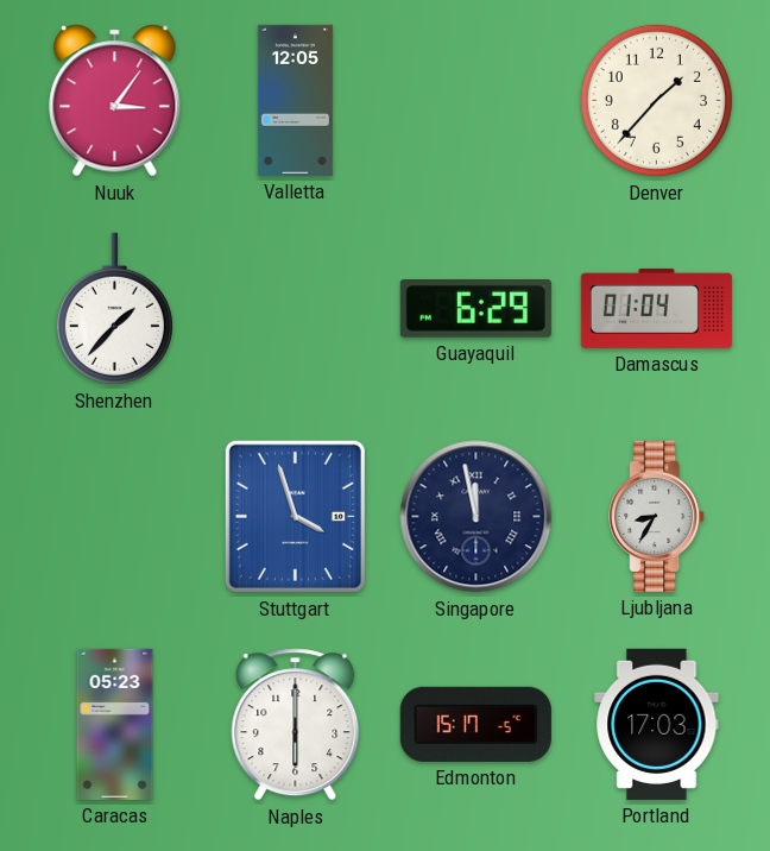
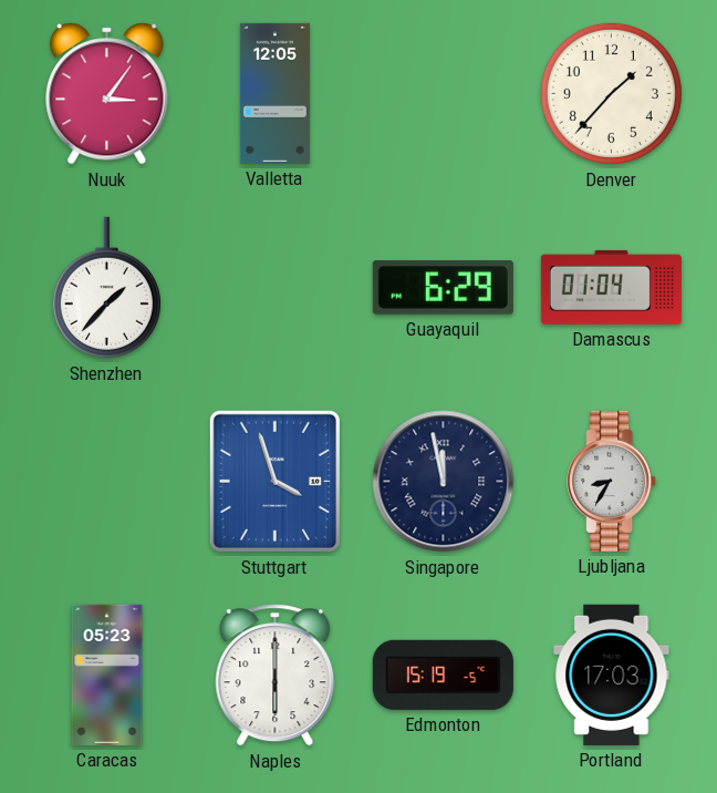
Edmonton: 15:17 -> 15:19 (443, 674)
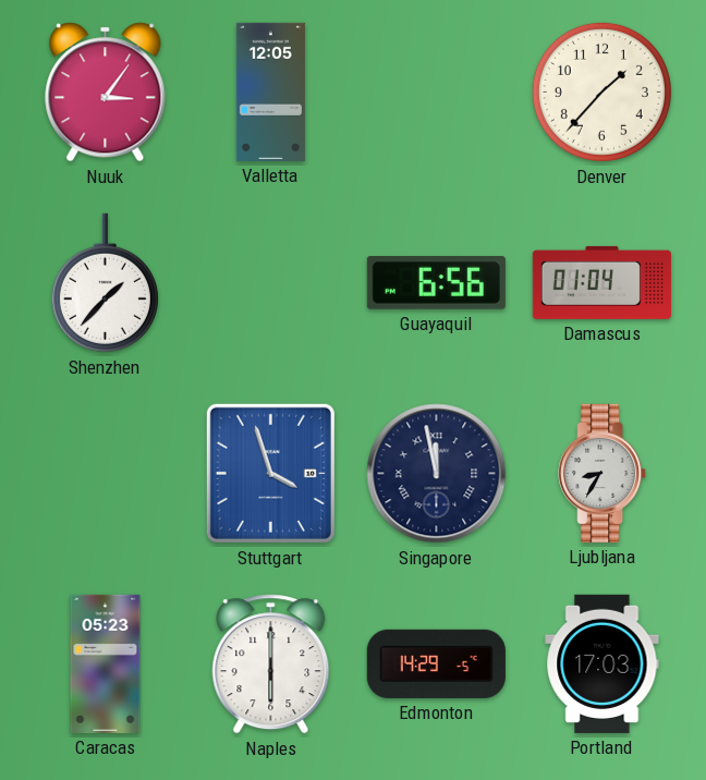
Guayaquil: 6:29 -> 6:56 (436, 283)
Edmonton: 15:19 -> 14:29 (436, 663)
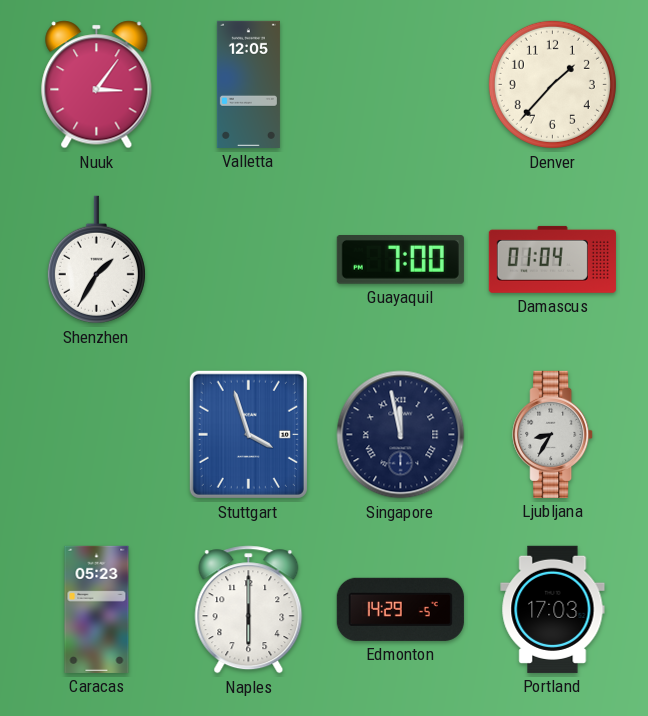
Shenzhen: 1:37 -> 1:35 (96, 260)
Guayaquil: 6:56 -> 7:00 (400, 260)
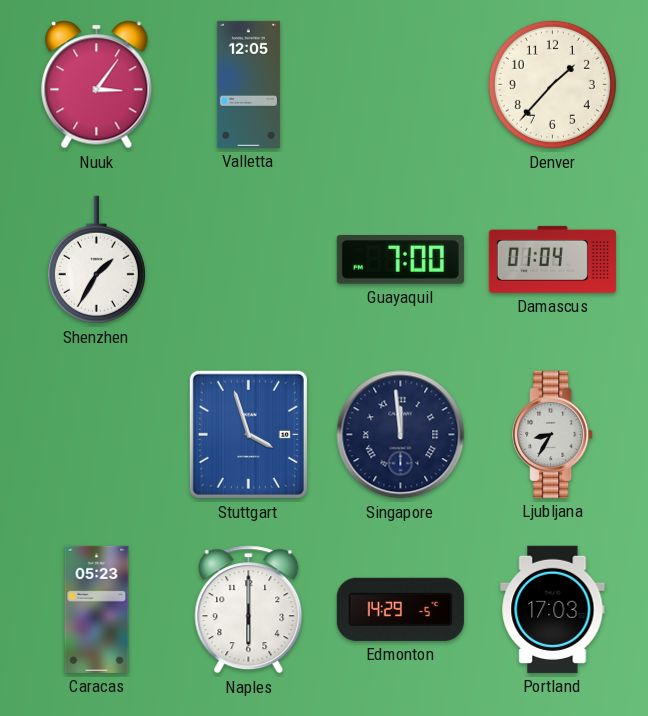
Singapore: 11:58 -> 11:59 (401, 435)
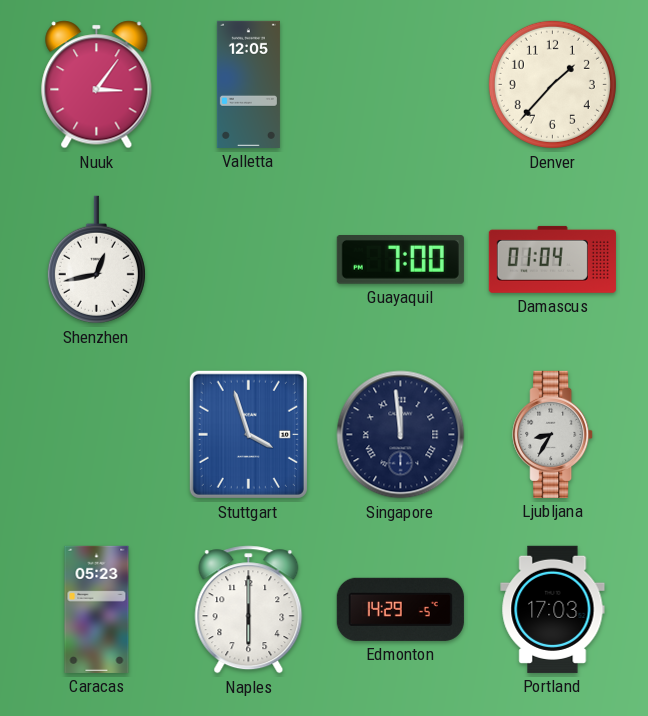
Shenzhen: 1:35 -> 12:43 (96, 260)
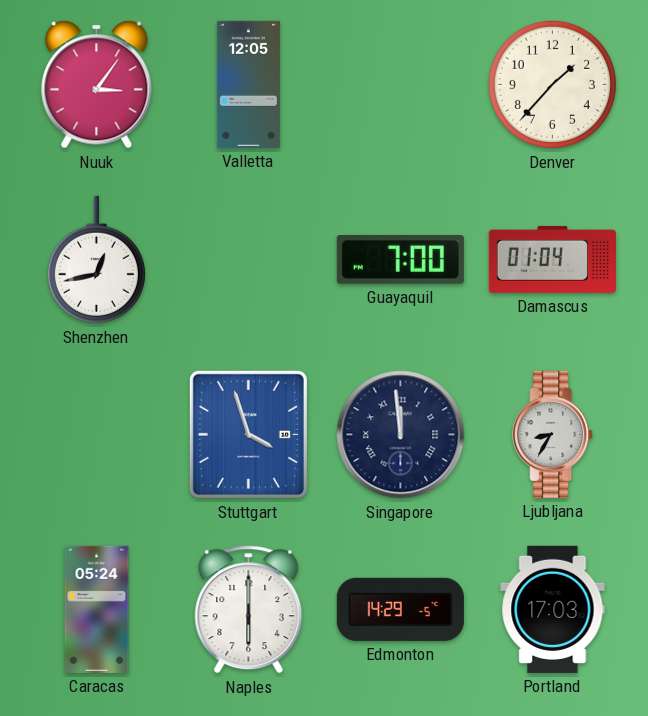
Caracas: 05:23 -> 05:24 (97, 609)
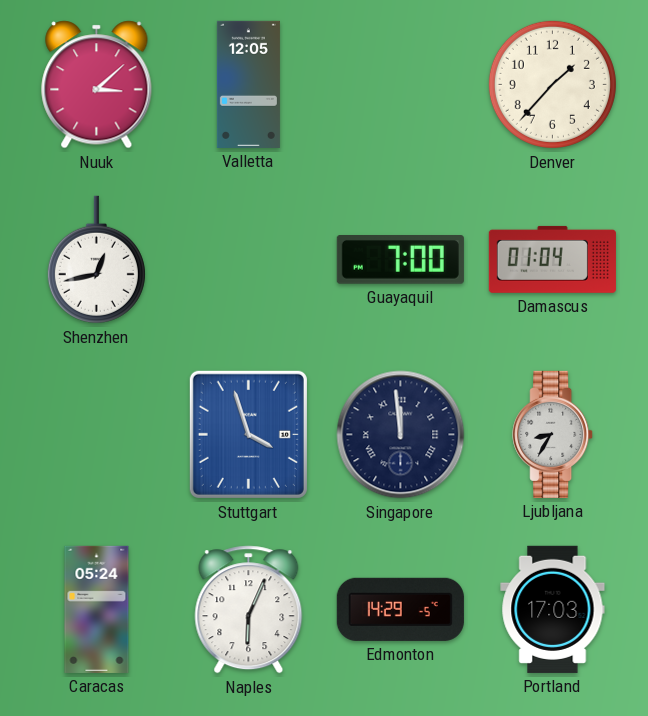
Nuuk: 3:06 -> 3:08 (97, 85)
Naples: 6:00 -> 6:04 (249, 610)
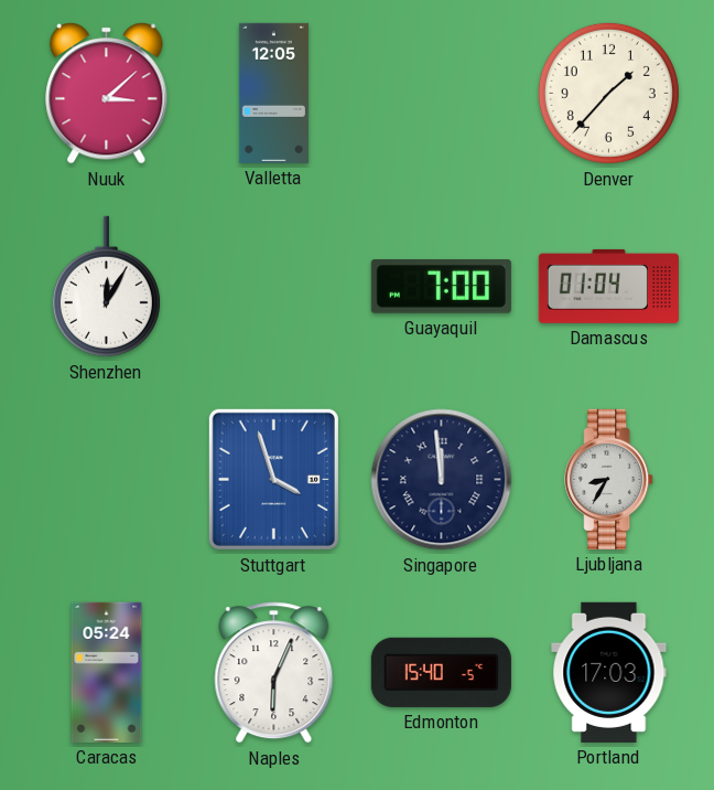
Shenzhen: 12:43 -> 12:05 (106, 287)
Edmonton: 14:29 -> 15:40 (441, 672)
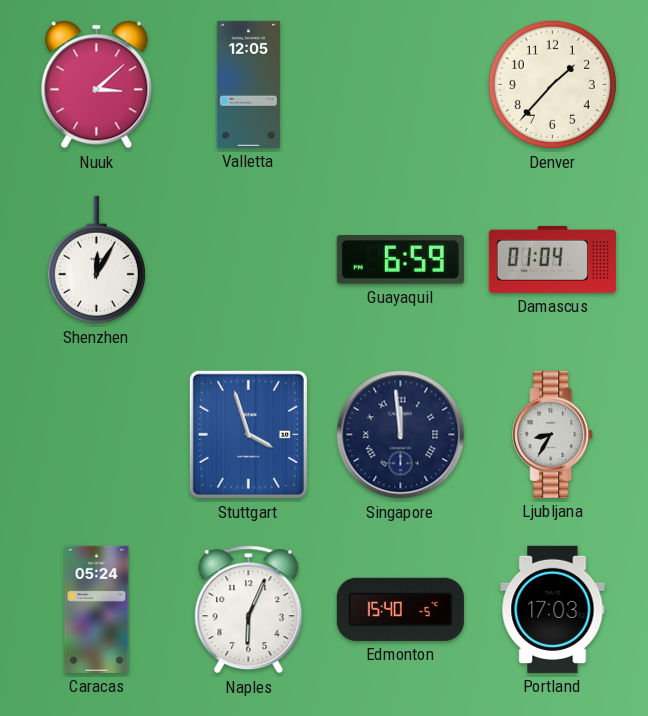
Guayaquil: 7:00 -> 6:59 (400, 260)
